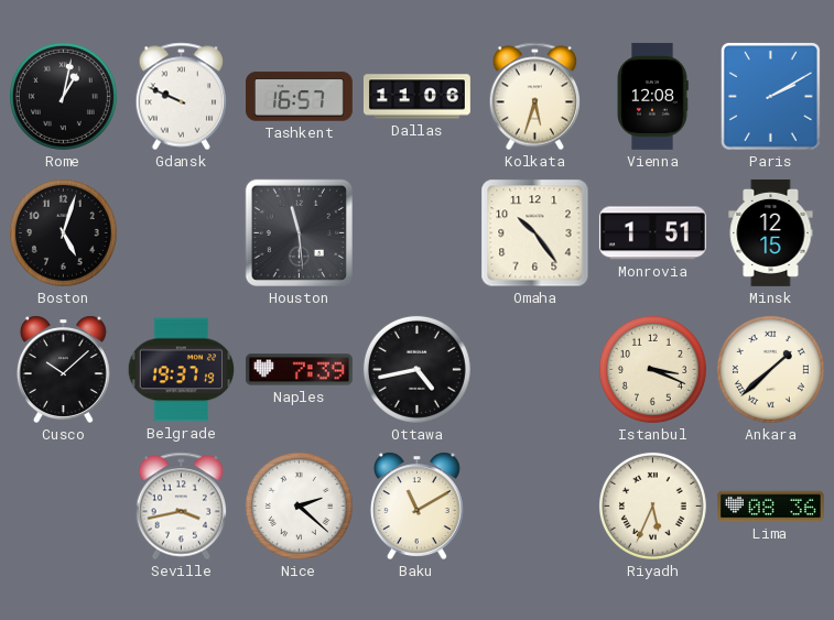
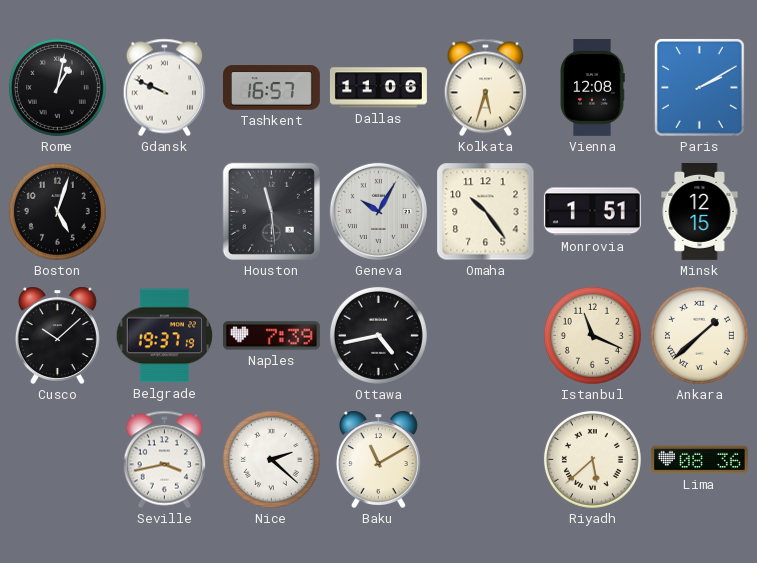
Geneva: none -> 10:05 (378, 211)
Istanbul: 3:19 -> 11:19 (592, 335)
Riyadh: 5:34 -> 5:38 (592, 459)
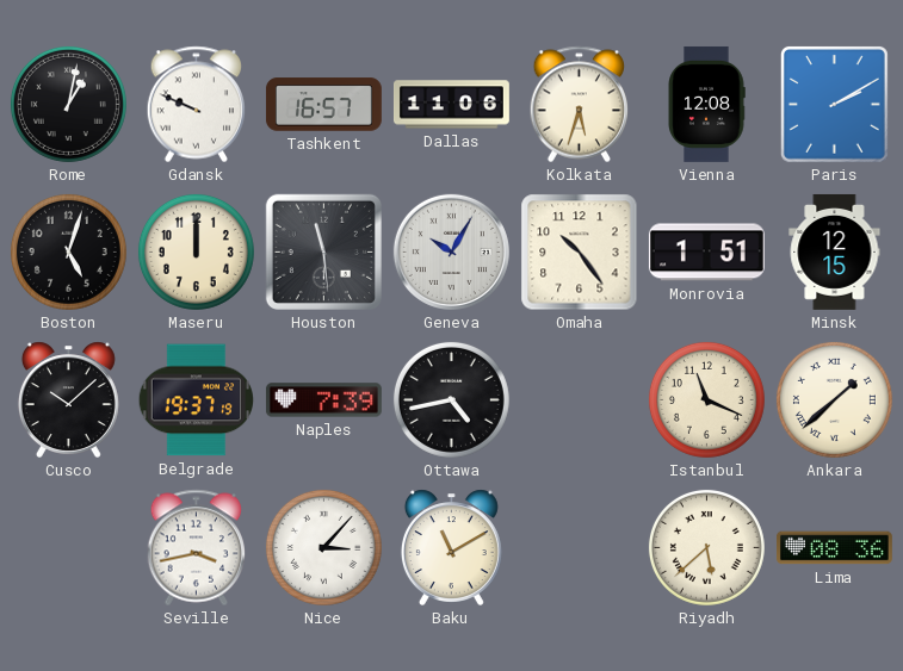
Maseru: none -> 12:00 (196, 251)
Nice: 2:22 -> 3:07 (323, 547)
